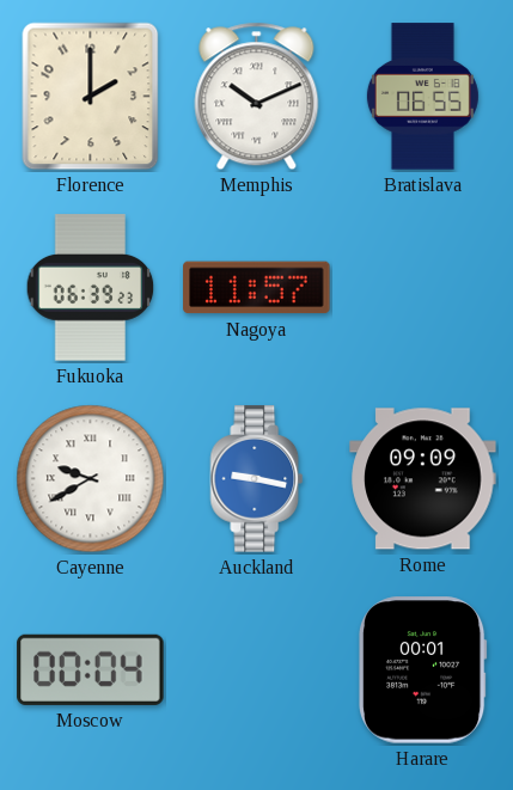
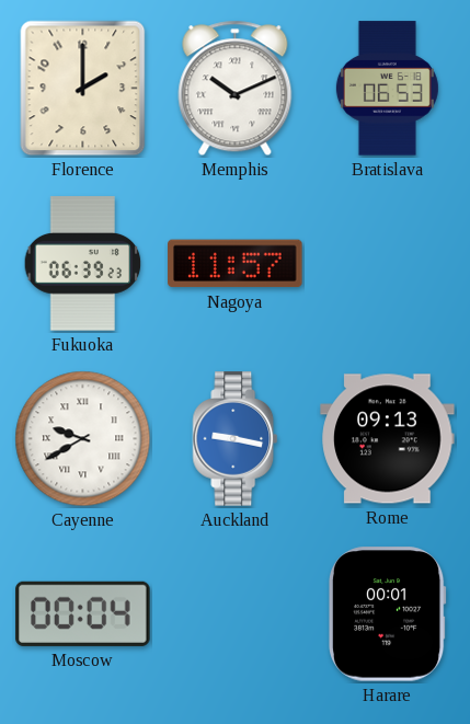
Bratislava: 06:55 -> 06:53 (387, 89)
Rome: 09:09 -> 09:13 (388, 439)
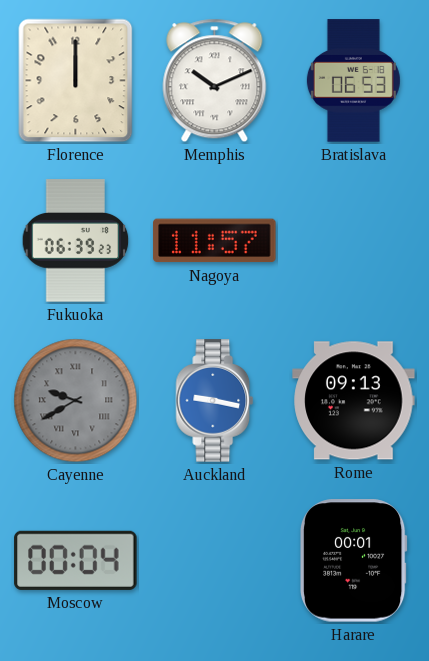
Florence: 2:00 -> 12:00 (76, 81)
Cayenne dial: white -> grey (76, 401)
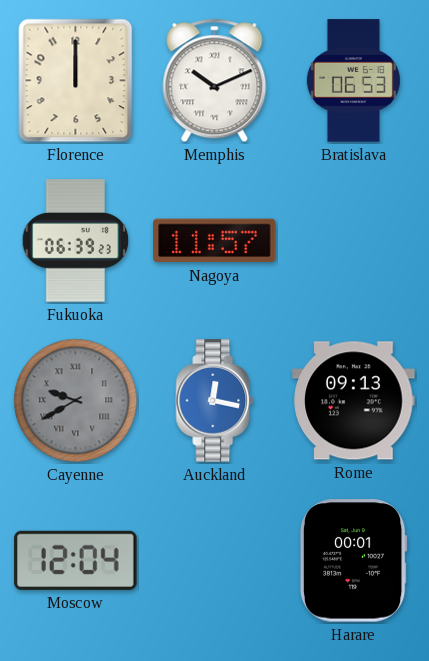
Auckland: 9:17 -> 12:17 (215, 401)
Moscow: 00:04 -> 12:04 (76, 560)
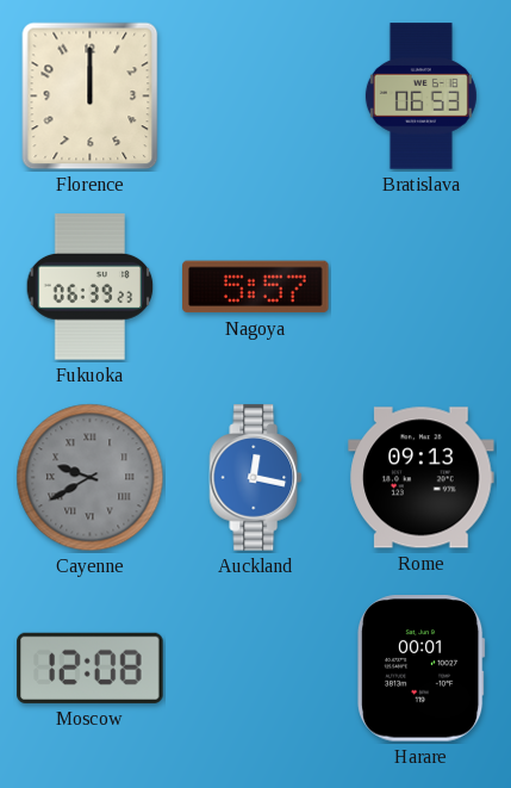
Memphis: 10:11 -> none (215, 81)
Nagoya: 11:57 -> 5:57 (256, 287)
Moscow: 12:04 -> 12:08 (91, 668)
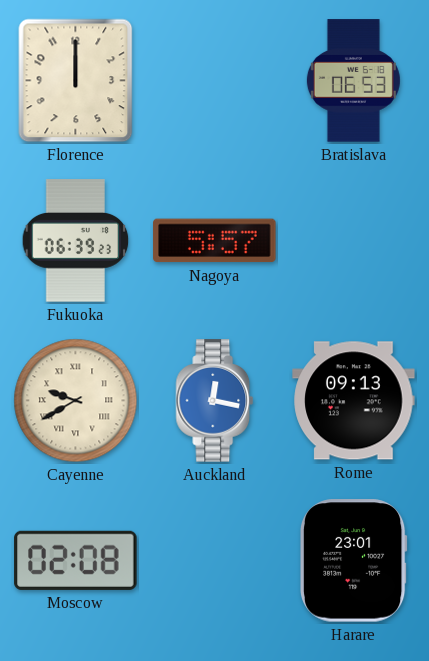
Cayenne dial: grey -> cream (76, 401)
Moscow: 12:08 -> 02:08 (76, 560)
Harare: 00:01 -> 23:01 (354, 561)
